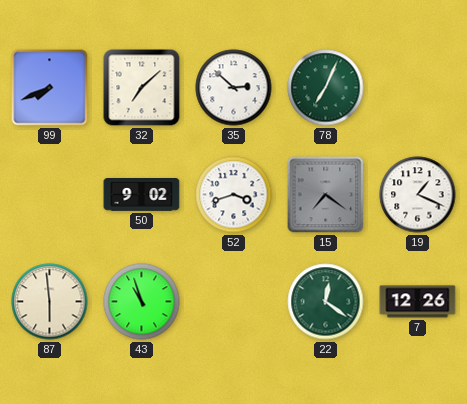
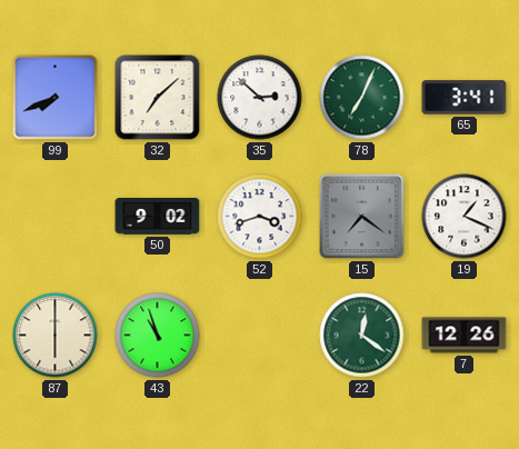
65: none -> 3:41 (465, 98)
87: 5:59 -> 6:00 (56, 336)
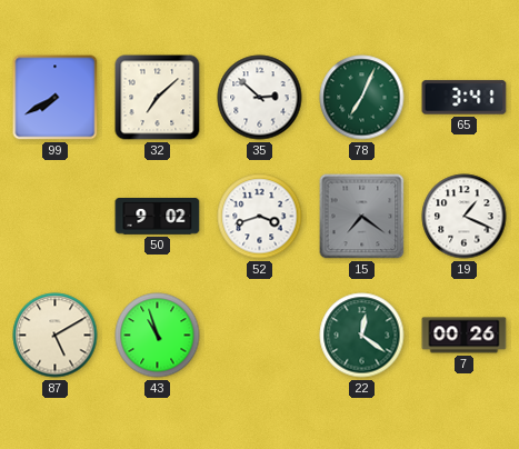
99: 7:41 -> 7:40 (56, 98)
87: 6:00 -> 5:10 (56, 336)
7: 12:26 -> 00:26 (465, 336)
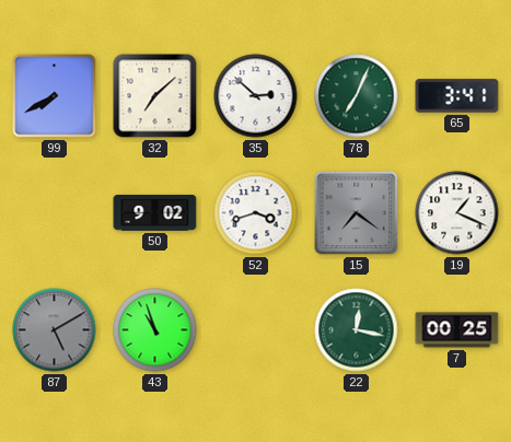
87 dial: cream -> grey (55, 330)
22: 12:21 -> 12:17 (357, 330)
7: 00:26 -> 00:25 (457, 330)
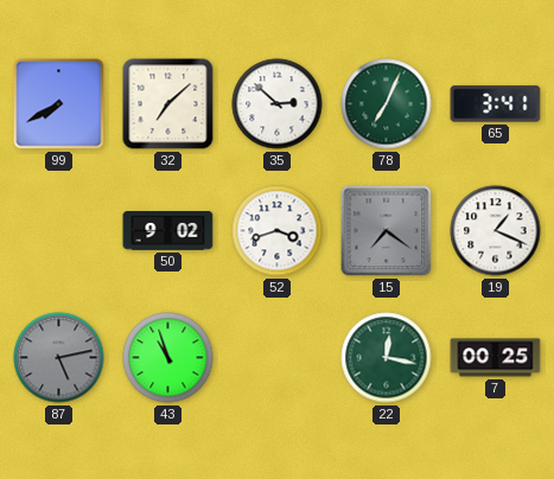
87: 5:10 -> 5:13 (59, 358)
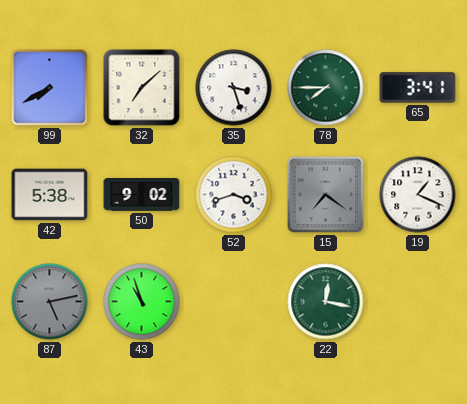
35: 2:52 -> 3:27 (234, 88)
78: 7:04 -> 7:45 (326, 88)
42: none -> 5:38 (50, 195)
7: 00:25 -> none (496, 358)
